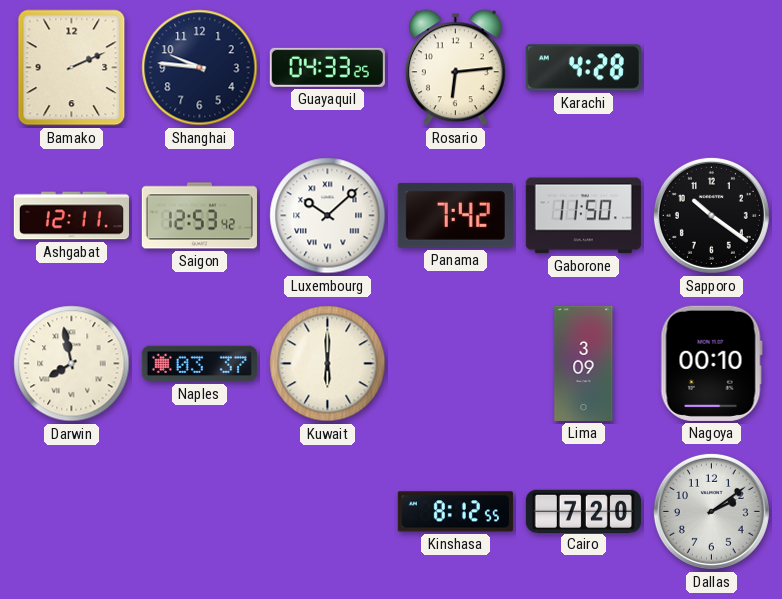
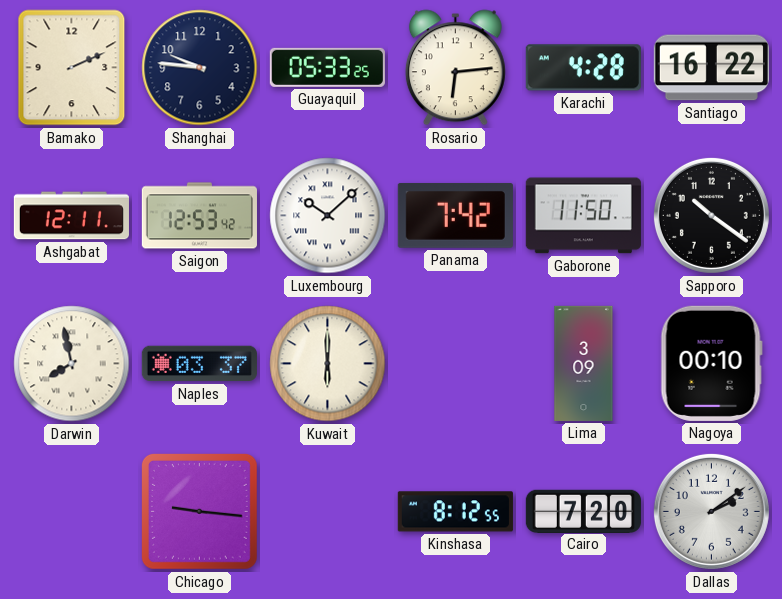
Guayaquil: 04:33 -> 05:33 (327, 67)
Santiago: none -> 16:22 (711, 68)
Chicago: none -> 9:16 (199, 511)
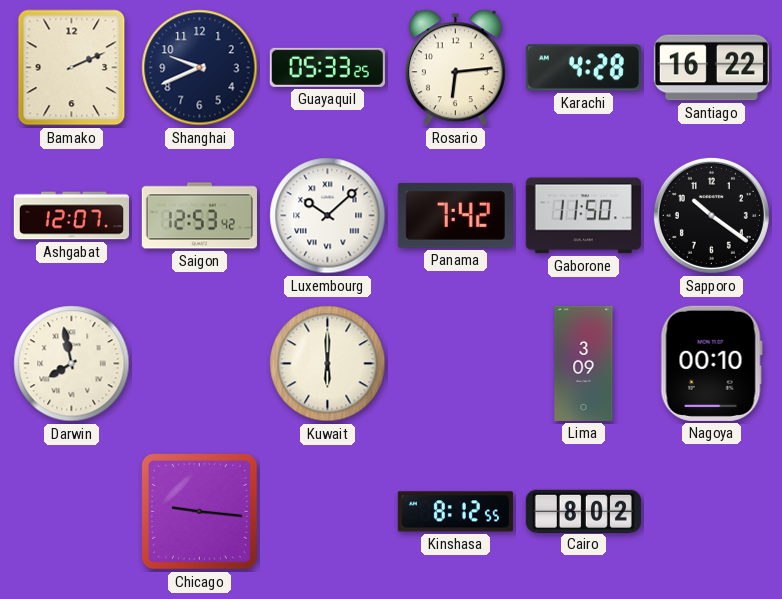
Shanghai: 9:46 -> 9:41 (200, 68)
Ashgabat: 12:11 -> 12:07 (71, 216)
Naples: 03:37 -> none (199, 364)
Cairo: 7:20 -> 8:02 (583, 511)
Dallas: 2:09 -> none (711, 511)
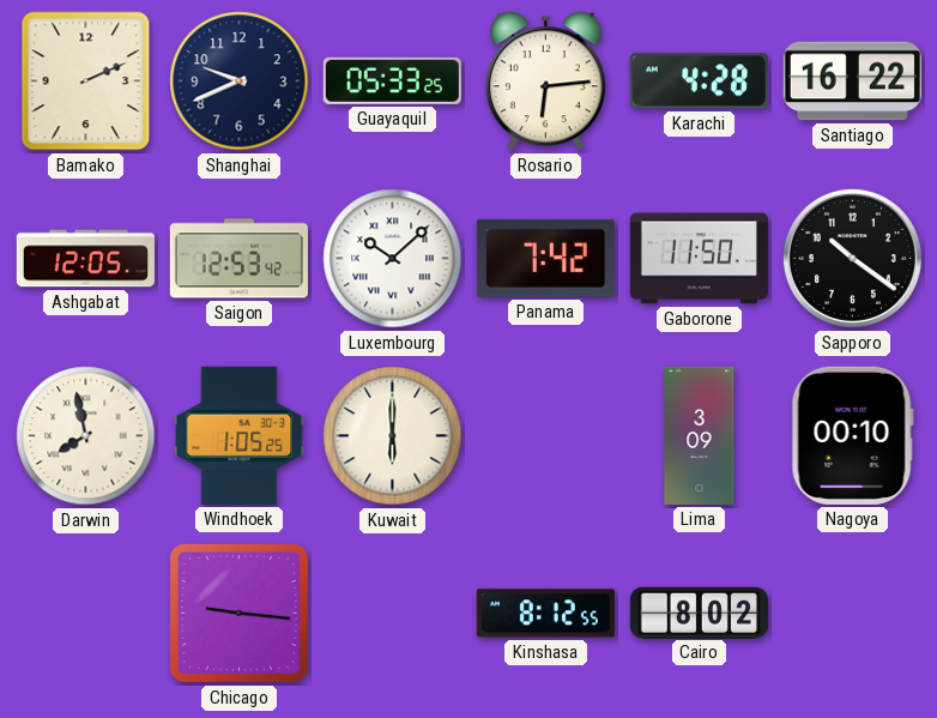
Ashgabat: 12:07 -> 12:05 (85, 259)
Windhoek: none -> 1:05 (240, 435)
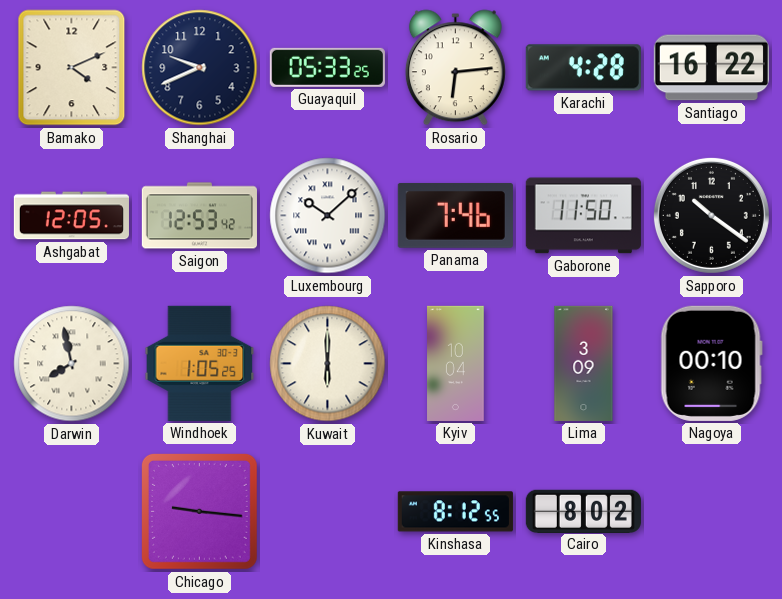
Bamako: 2:11 -> 4:11 (72, 68)
Panama: 7:42 -> 7:46 (455, 215)
Kyiv: none -> 10:04 (456, 363)
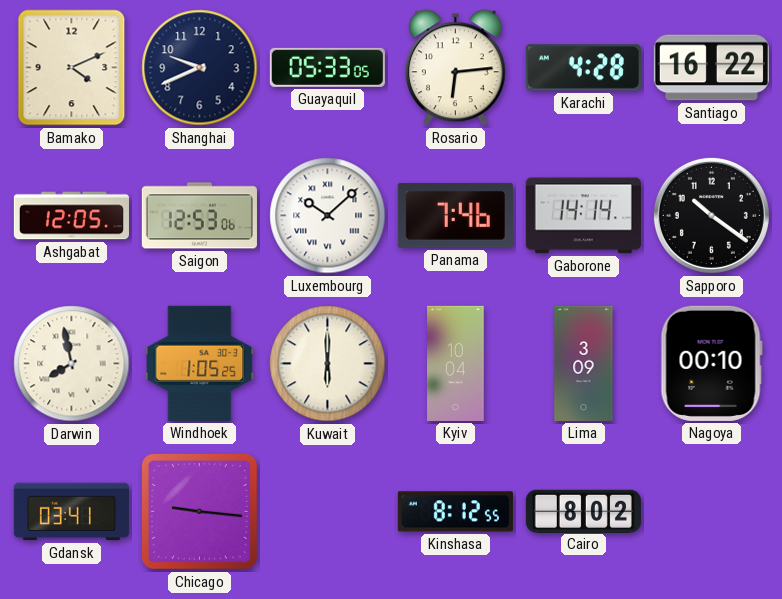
Guayaquil: 05:33:25 -> 05:33:05 (327, 67)
Saigon: 12:53:42 -> 12:53:06 (199, 216)
Gaborone: 11:50 -> 14:14 (583, 216)
Gdansk: none -> 03:41 (71, 512)
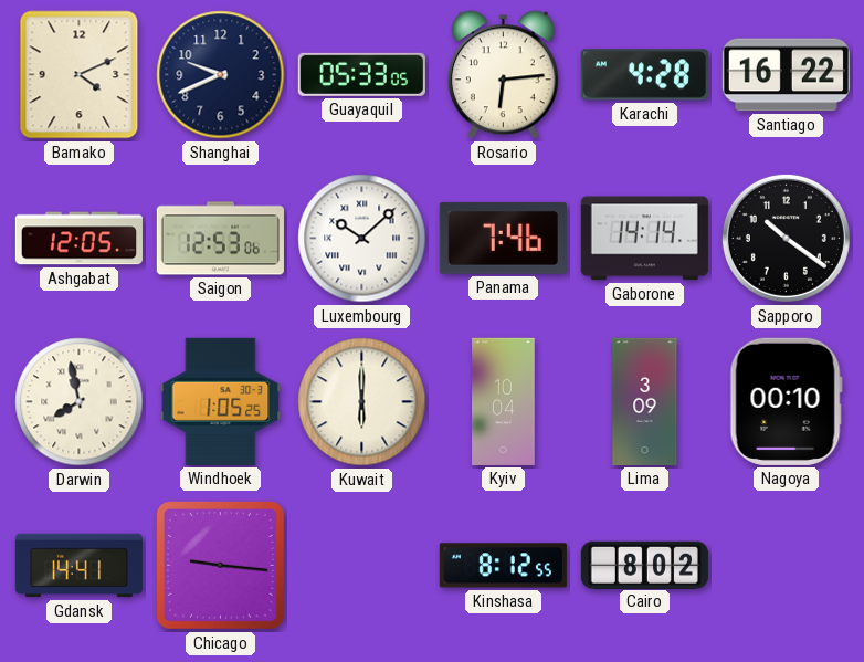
Gdansk: 03:41 -> 14:41 (78, 566)
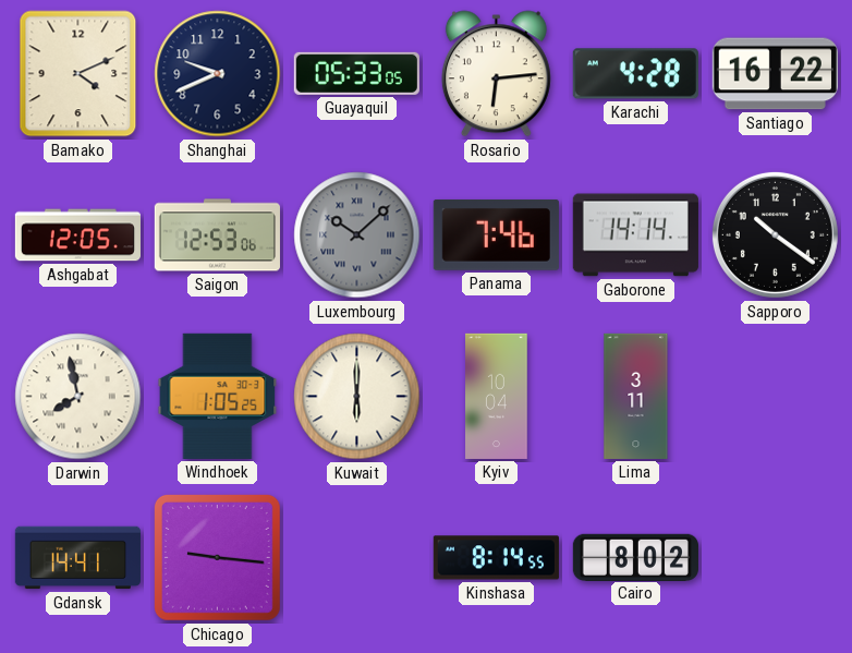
Luxembourg dial: white -> grey (357, 235)
Lima: 3:09 -> 3:11 (636, 396)
Nagoya: 00:10 -> none (786, 401)
Kinshasa: 8:12 -> 8:14 (496, 558)
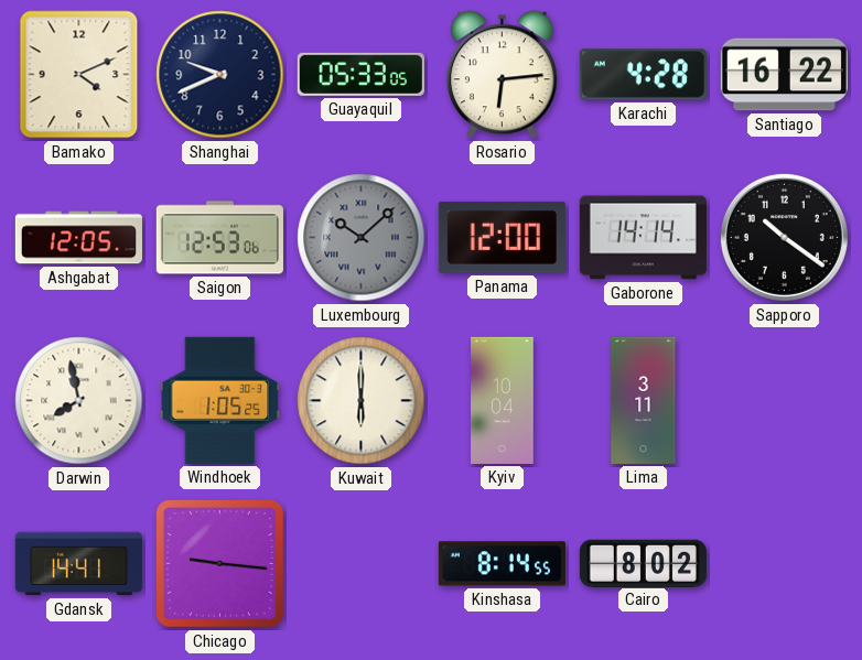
Panama: 7:46 -> 12:00 (502, 237)
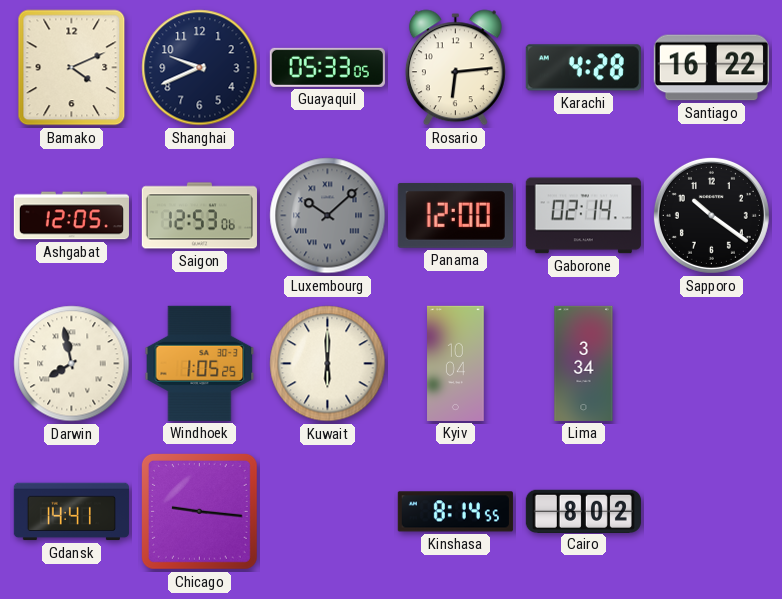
Gaborone: 14:14 -> 02:14 (583, 216)
Lima: 3:11 -> 3:34 (584, 363)
